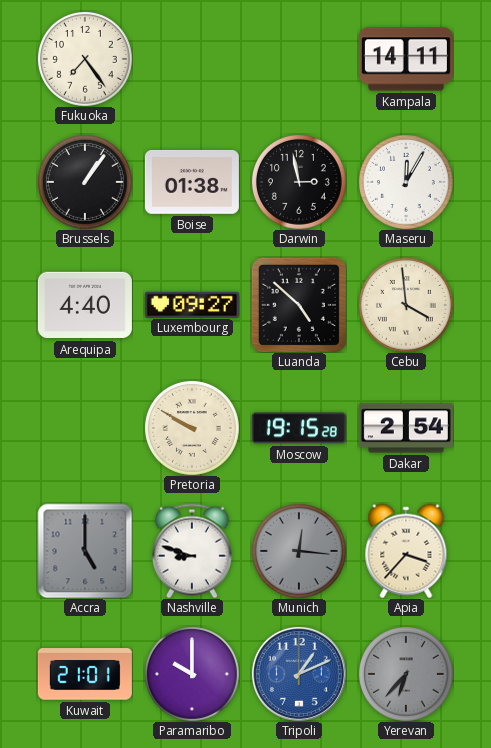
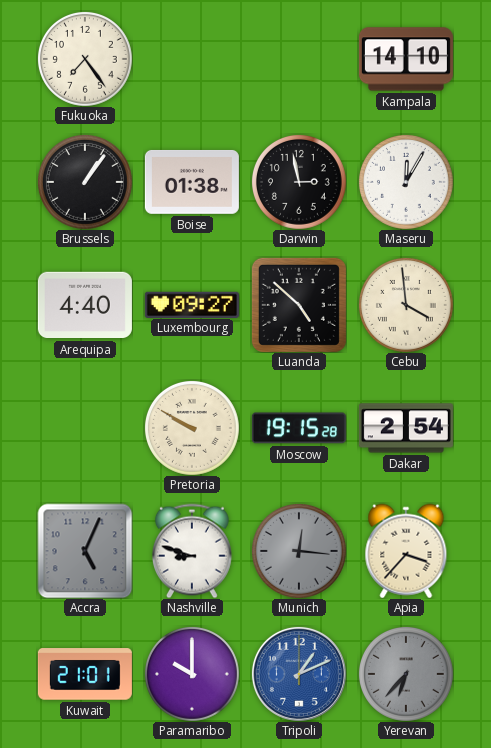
Kampala: 14:11 -> 14:10 (406, 59)
Accra: 5:00 -> 5:04 (85, 551)
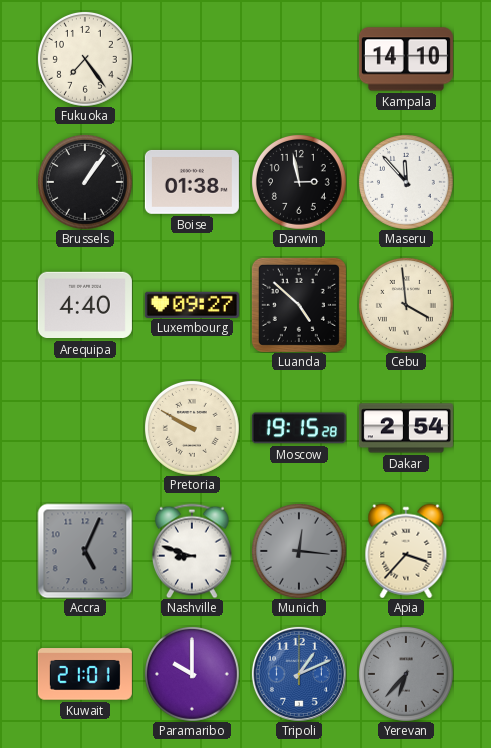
Maseru: 12:05 -> 11:53 (406, 182)
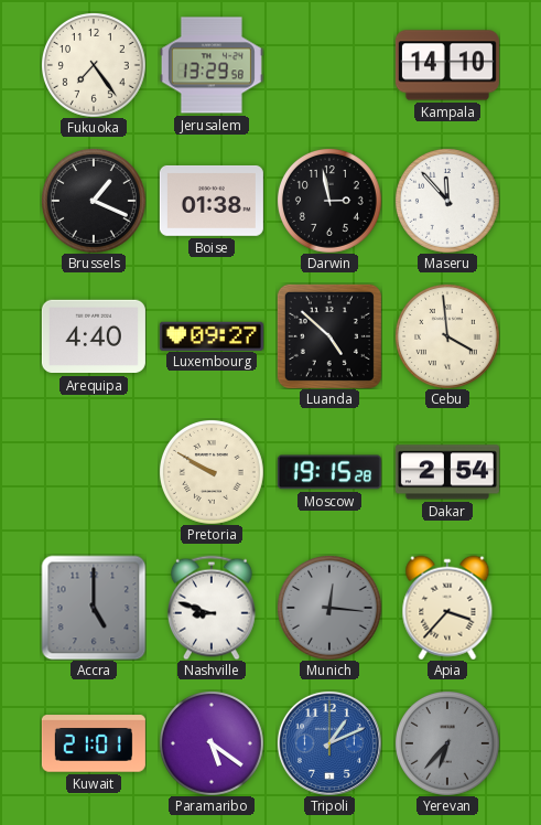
Jerusalem: none -> 13:29 (212, 65)
Brussels: 1:06 -> 1:19 (94, 201)
Accra: 5:04 -> 5:00 (94, 608)
Paramaribo: 10:00 -> 5:21 (212, 743)
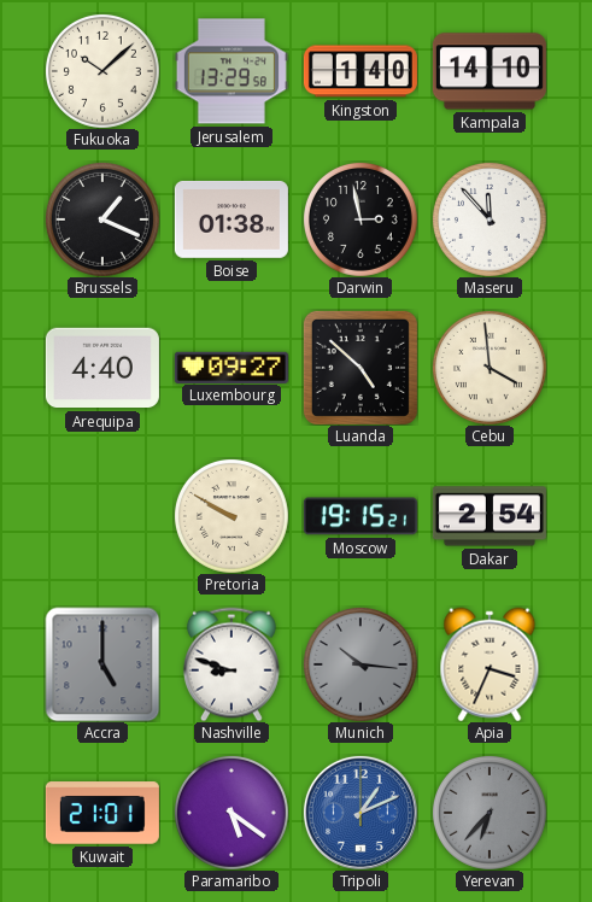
Fukuoka: 7:24 -> 10:08 (102, 71)
Kingston: none -> 1:40 (361, 71)
Moscow: 19:15:28 -> 19:15:21 (361, 516)
Munich: 12:16 -> 10:16 (361, 664)
Apia: 3:37 -> 3:34 (490, 664)
